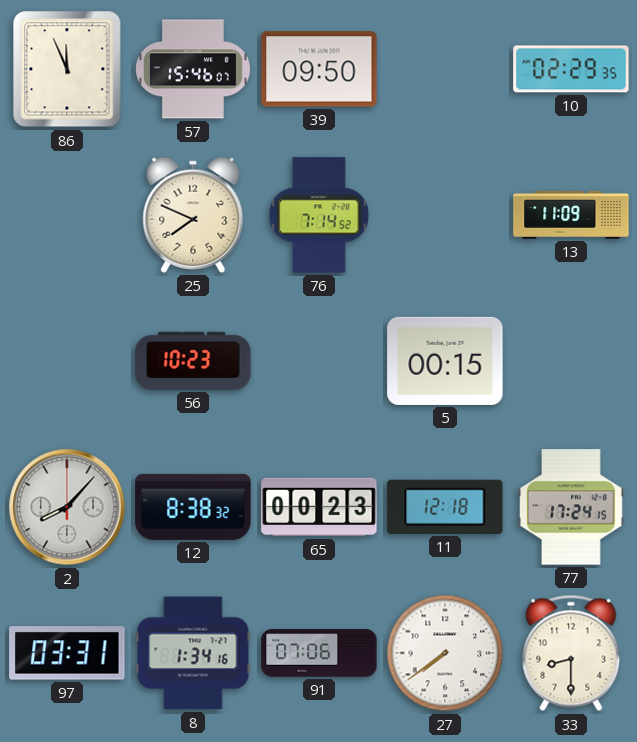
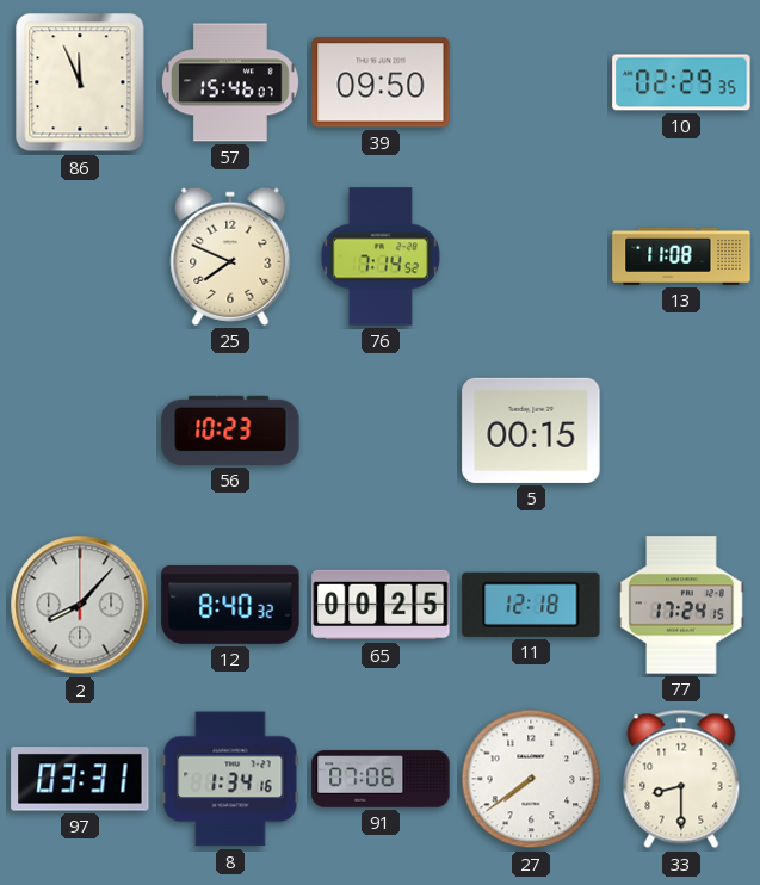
13: 11:09 -> 11:08 (681, 256)
12: 8:38 -> 8:40 (230, 605)
65: 00:23 -> 00:25 (381, 605)
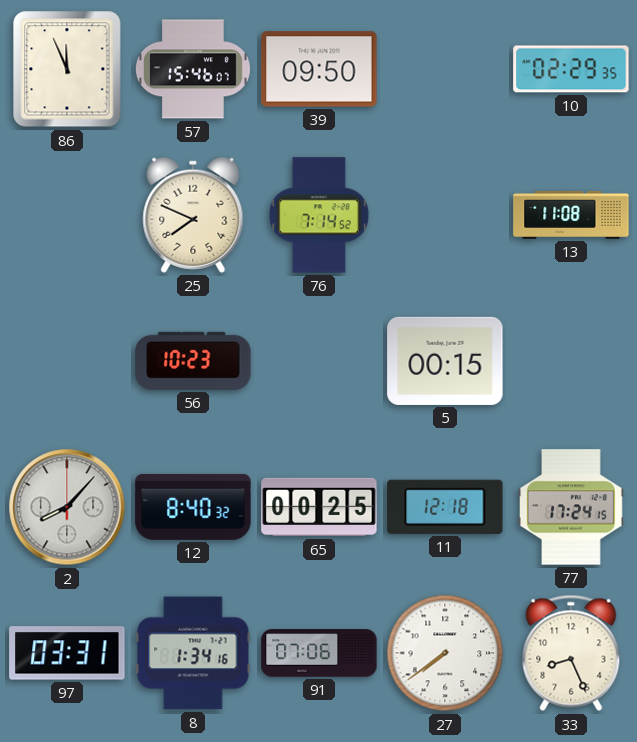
33: 8:30 -> 8:26 (571, 653)
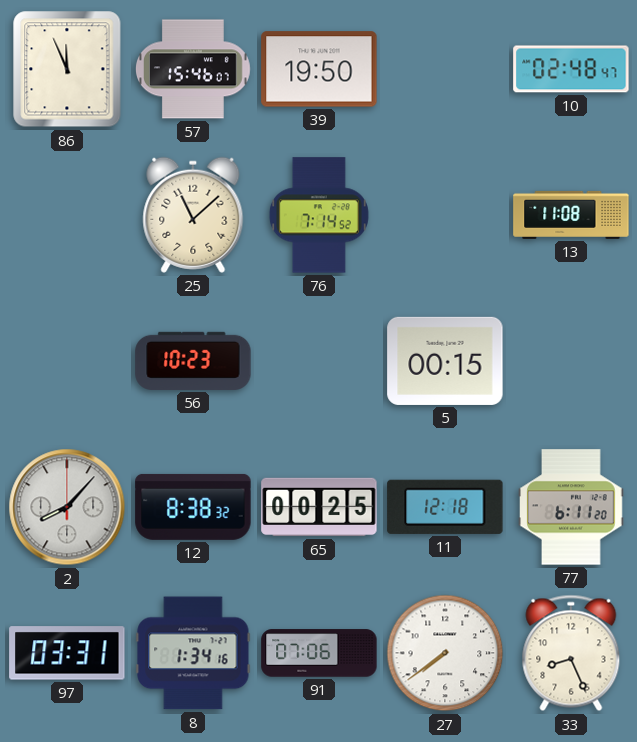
39: 09:50 -> 19:50 (319, 69)
10: 02:29 -> 02:48 (571, 69)
25: 7:49 -> 11:08 (193, 215)
12: 8:40 -> 8:38 (193, 507)
77: 17:24 -> 6:11 (571, 507)
